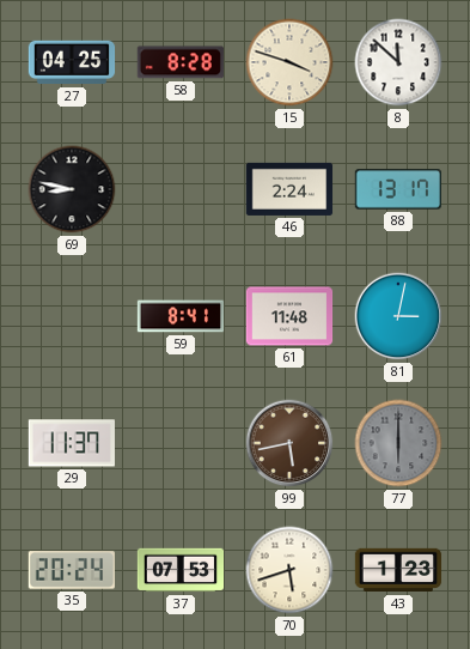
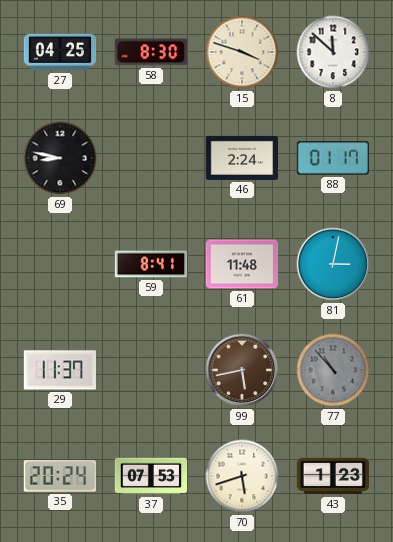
58: 8:28 -> 8:30 (151, 52)
88: 13:17 -> 01:17 (332, 158)
77: 6:00 -> 10:53 (333, 370)
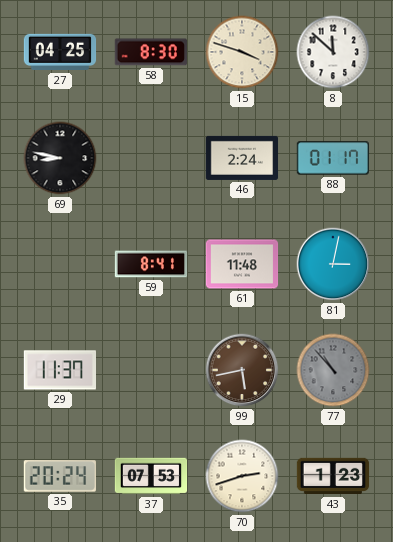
70: 5:42 -> 2:42 (242, 476)
